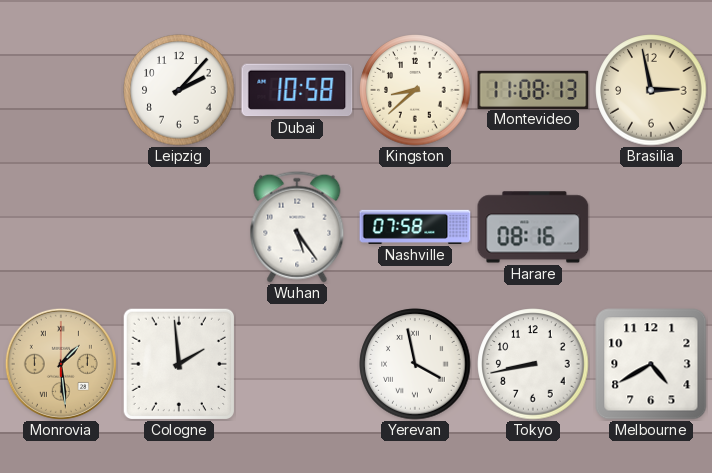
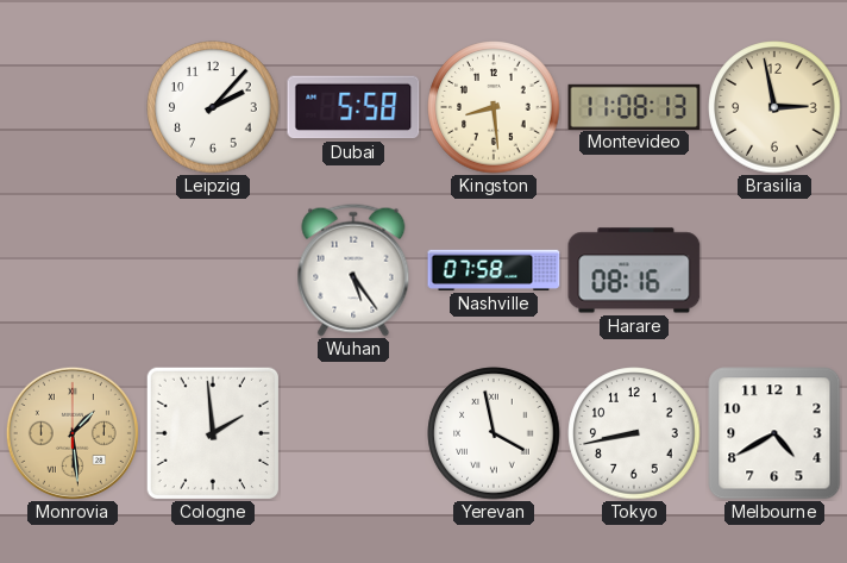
Dubai: 10:58 -> 5:58 (353, 107)
Kingston: 8:38 -> 8:29 (494, 107)
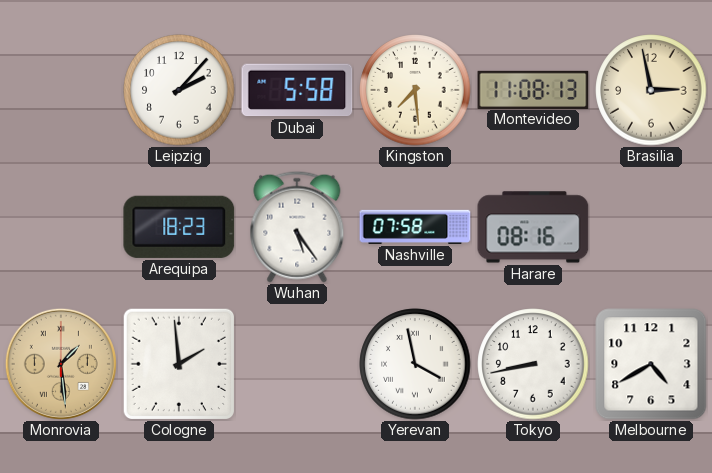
Kingston: 8:29 -> 7:29 (415, 90)
Arequipa: none -> 18:23 (179, 227)
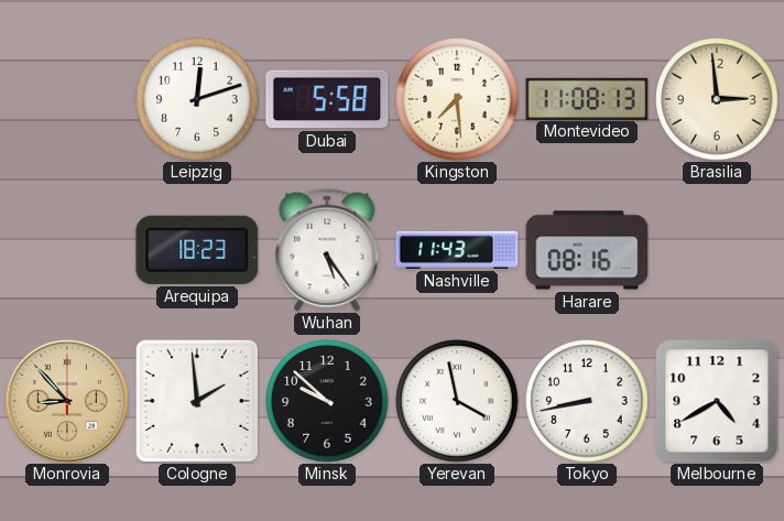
Leipzig: 2:07 -> 12:12 (197, 99)
Brasilia: 2:58 -> 2:59 (717, 99)
Nashville: 07:58 -> 11:43 (457, 250)
Monrovia: 1:29 -> 8:53 (67, 401)
Minsk: none -> 9:52 (327, 401)
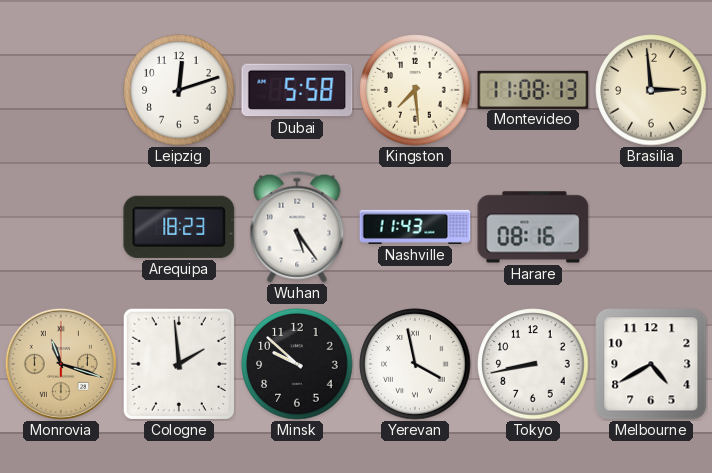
Monrovia: 8:53 -> 11:18 (61, 364)
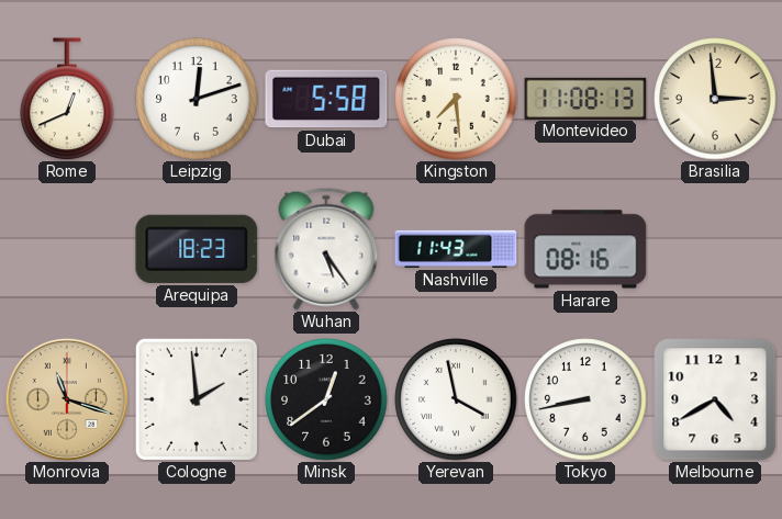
Rome: none -> 12:41 (67, 99)
Minsk: 9:52 -> 12:39 (326, 399)
